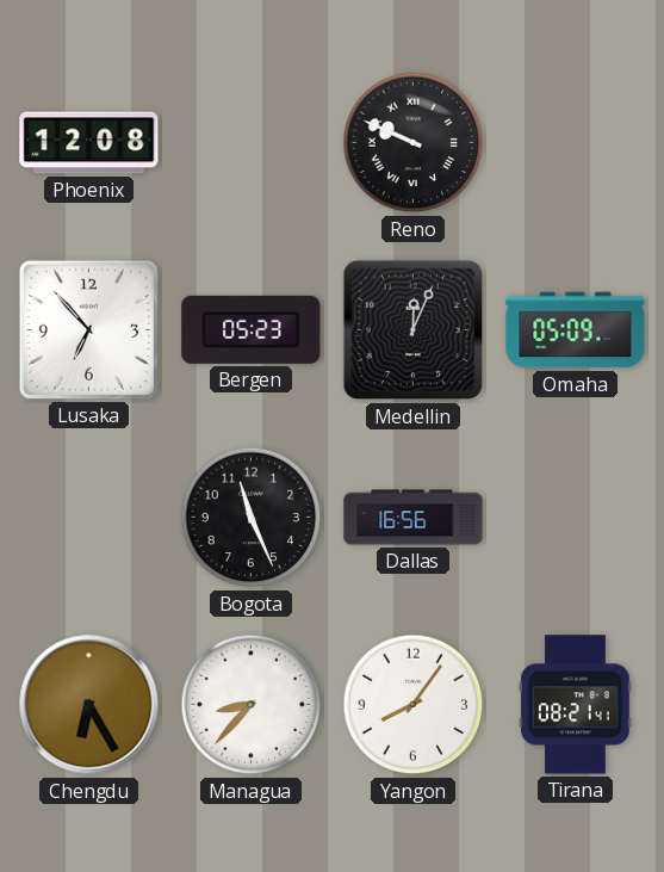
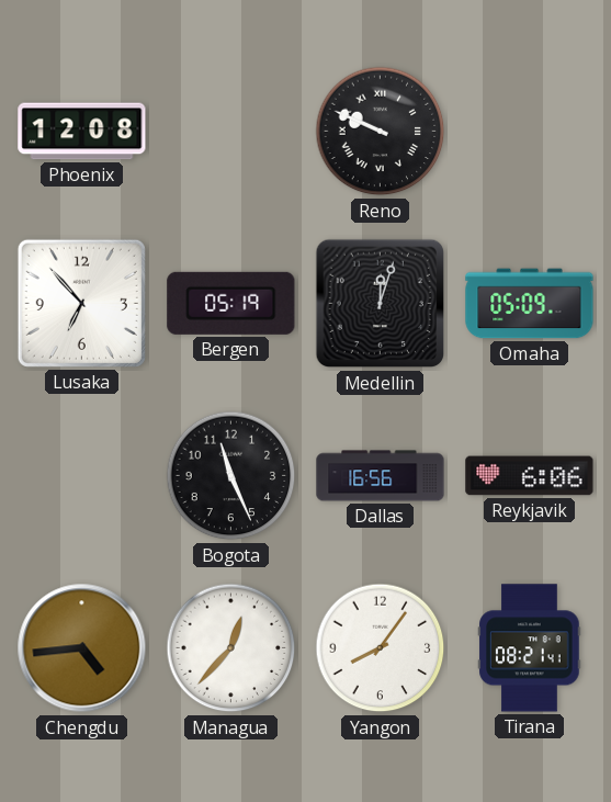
Bergen: 05:23 -> 05:19 (231, 303)
Medellin: 12:04 -> 12:03 (381, 304)
Reykjavik: none -> 6:06 (530, 476)
Chengdu: 6:25 -> 4:44 (82, 648)
Managua: 8:37 -> 12:37 (231, 648)
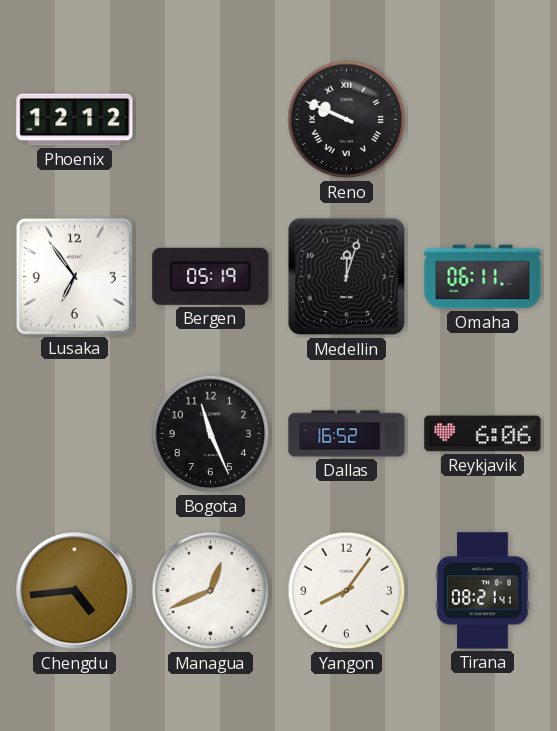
Phoenix: 12:08 -> 12:12 (75, 120)
Lusaka: 6:53 -> 6:54 (74, 276)
Omaha: 05:09 -> 06:11 (483, 277)
Dallas: 16:56 -> 16:52 (347, 434)
Managua: 12:37 -> 12:41 (211, 591)
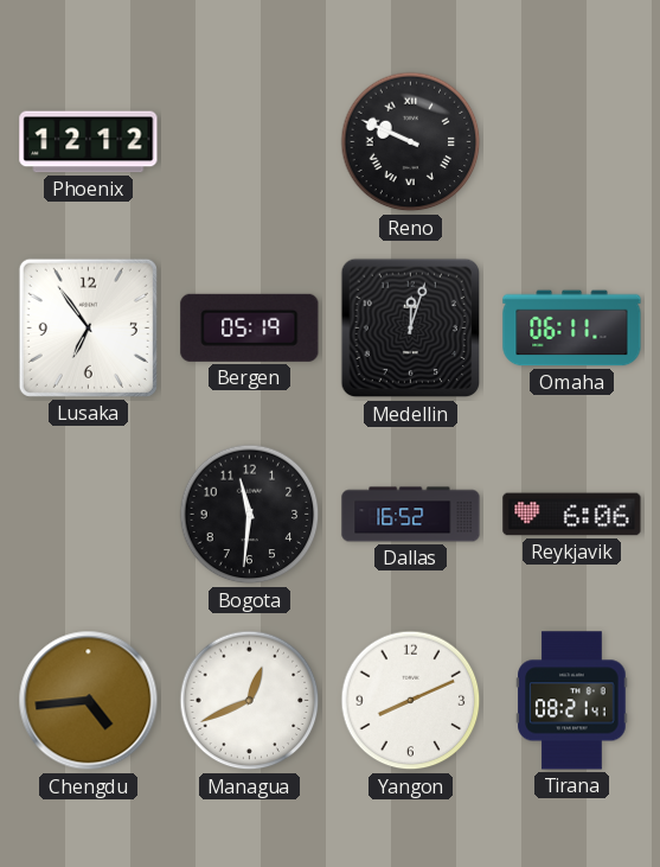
Bogota: 11:26 -> 11:31 (250, 515)
Yangon: 8:06 -> 8:11 (411, 701)
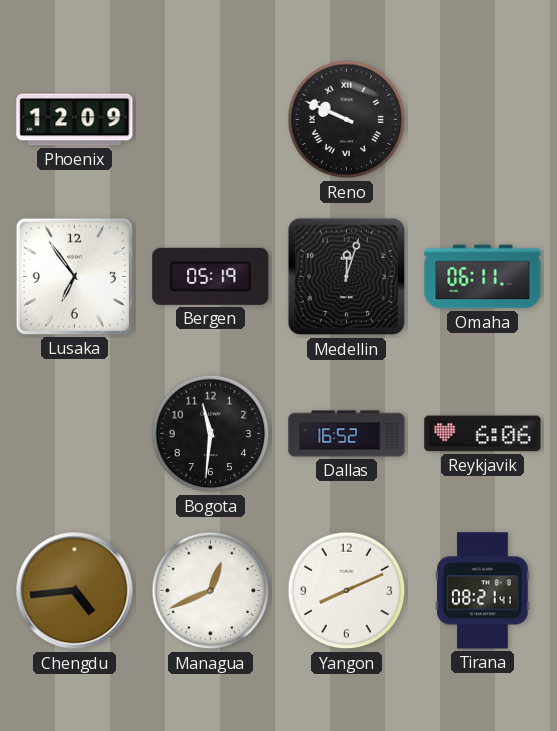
Phoenix: 12:12 -> 12:09 (75, 120)
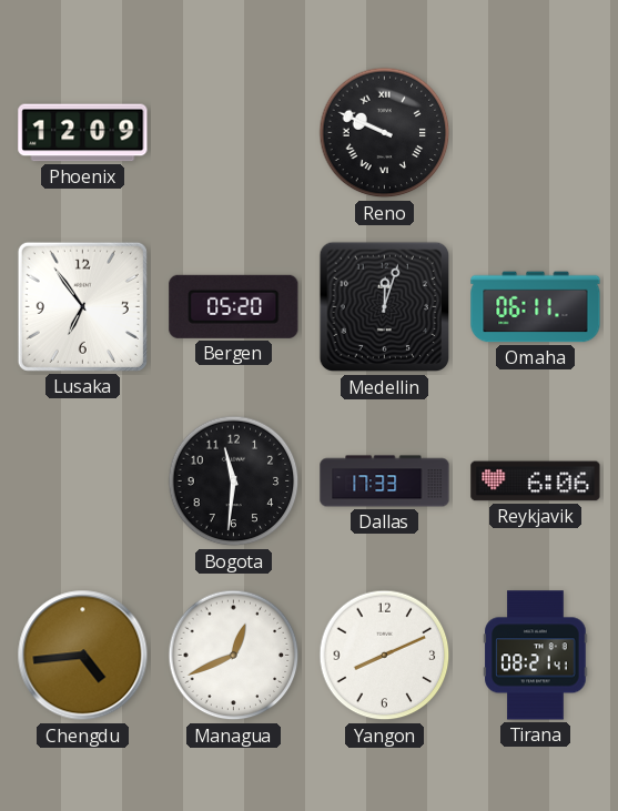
Bergen: 05:19 -> 05:20 (234, 306)
Dallas: 16:52 -> 17:33 (385, 481)
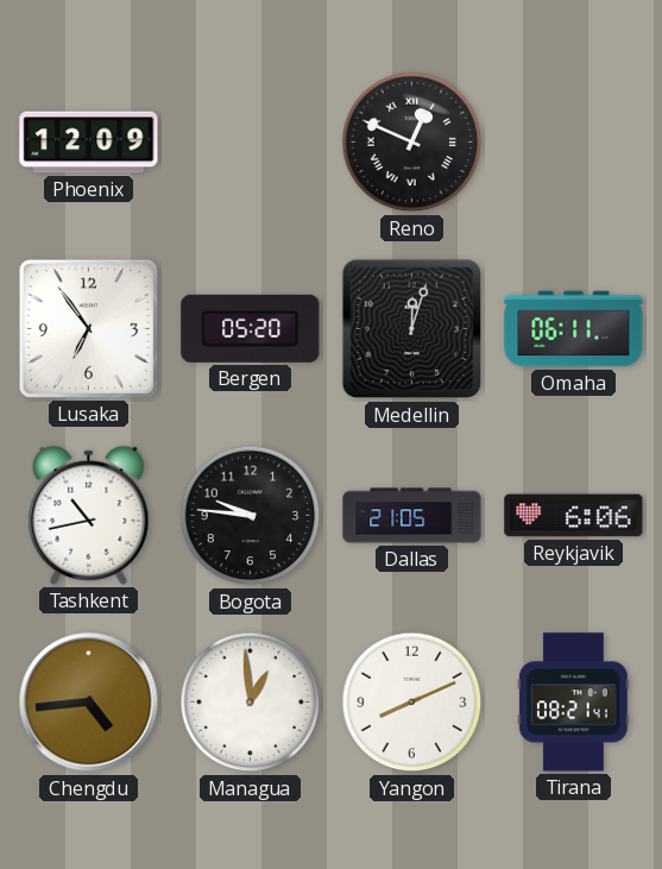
Reno: 9:49 -> 12:49 (412, 143)
Tashkent: none -> 10:43 (89, 515)
Bogota: 11:31 -> 9:46 (251, 516)
Dallas: 17:33 -> 21:05 (412, 516)
Managua: 12:41 -> 12:59 (251, 703)
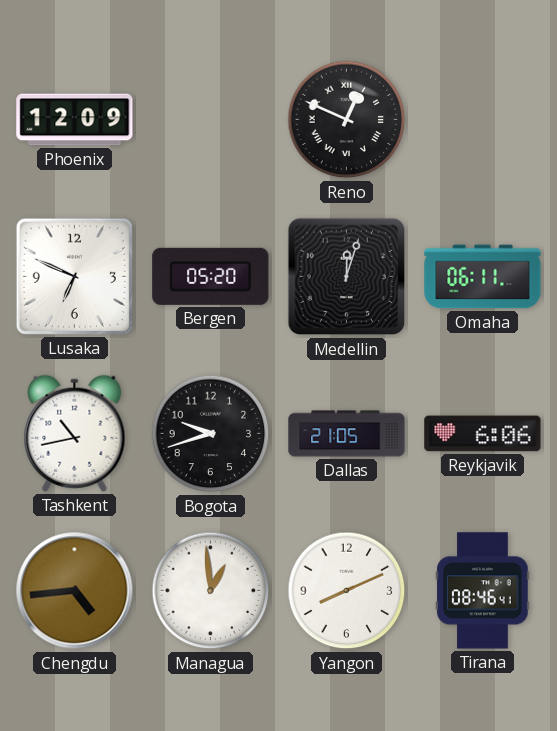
Lusaka: 6:54 -> 6:49 (74, 276)
Bogota: 9:46 -> 9:42 (211, 434)
Tirana: 08:21 -> 08:46 (483, 591)
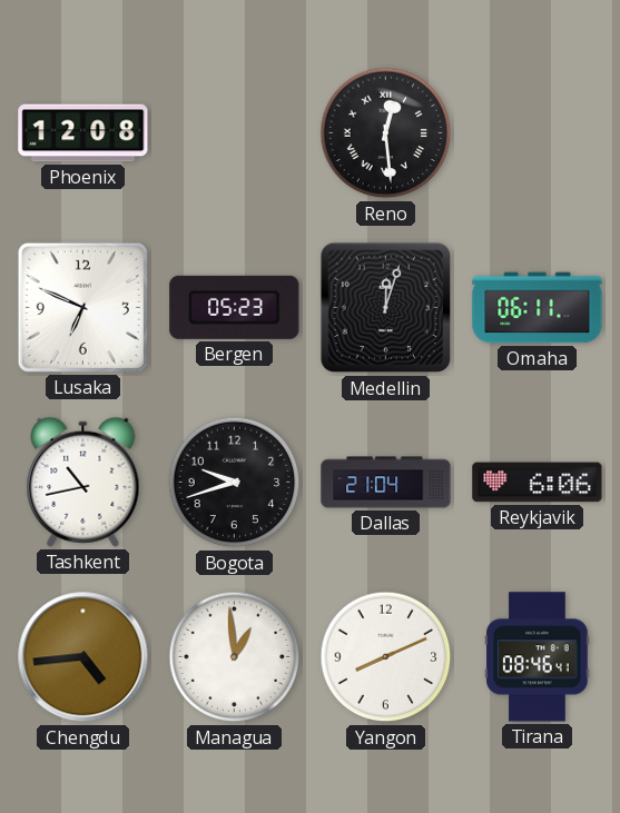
Phoenix: 12:09 -> 12:08 (83, 133)
Reno: 12:49 -> 12:29 (386, 133)
Bergen: 05:20 -> 05:23 (235, 307)
Dallas: 21:05 -> 21:04 (386, 483)
